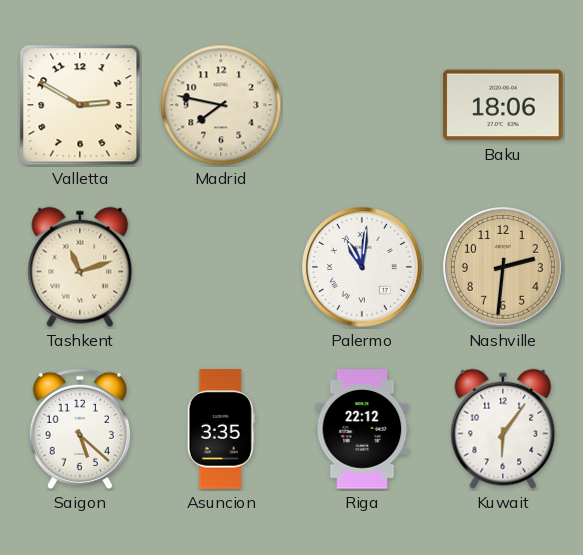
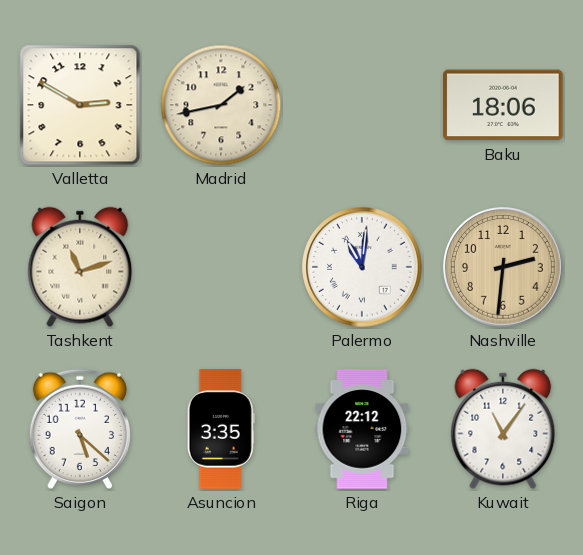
Madrid: 7:47 -> 1:43 (221, 105)
Kuwait: 6:06 -> 11:06 (503, 429)
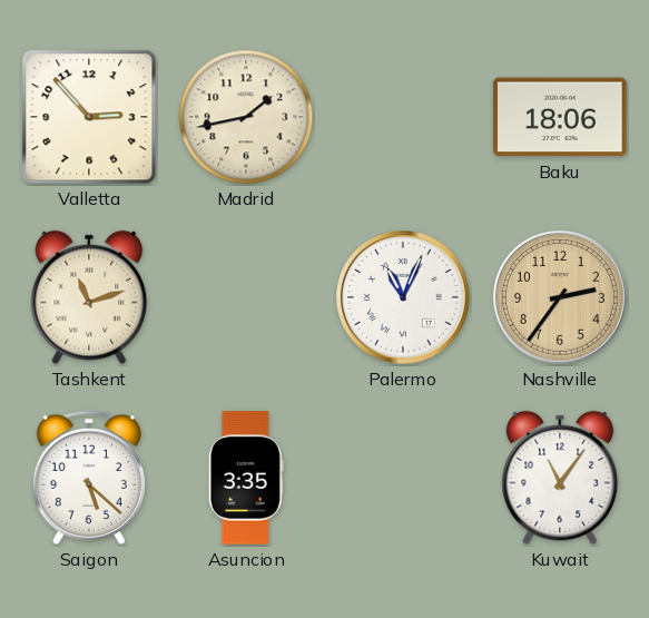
Valletta: 2:50 -> 2:53 (89, 117)
Palermo: 11:01 -> 11:04 (404, 298)
Nashville: 2:31 -> 2:36 (561, 298)
Riga: 22:12 -> none (362, 429)
